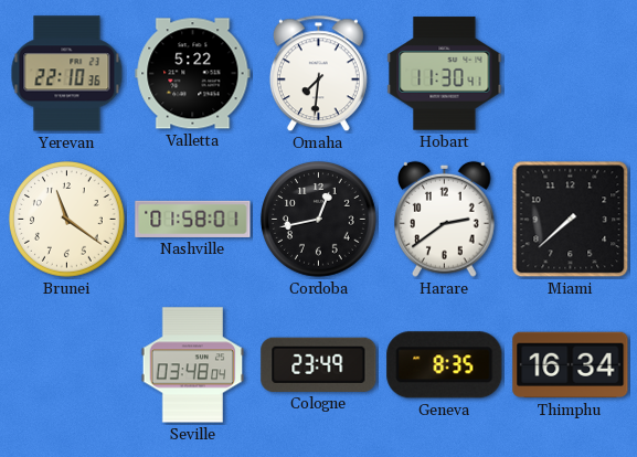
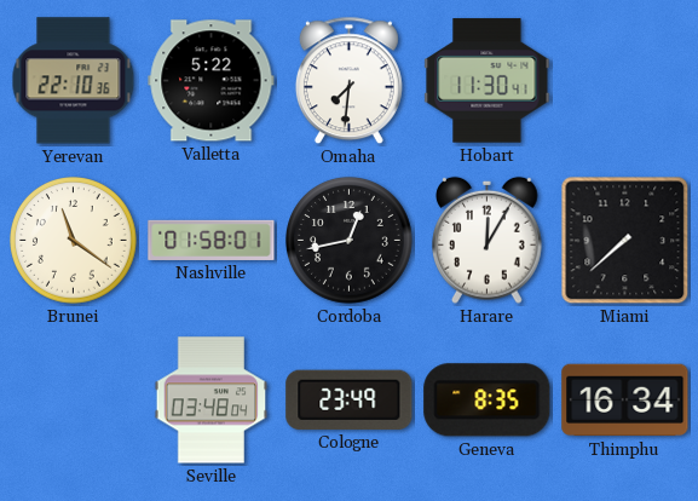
Harare: 2:39 -> 12:05 (488, 240)
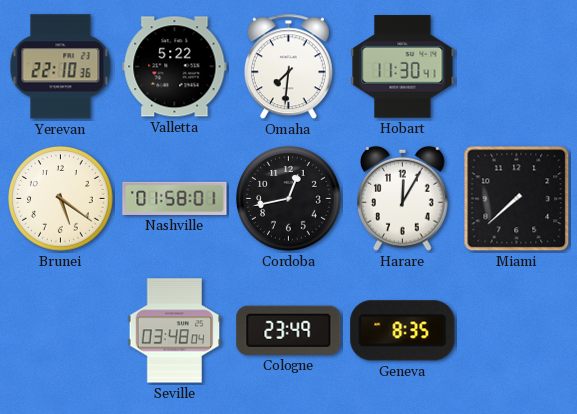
Brunei: 11:21 -> 5:21 (61, 199)
Thimphu: 16:34 -> none (625, 401)
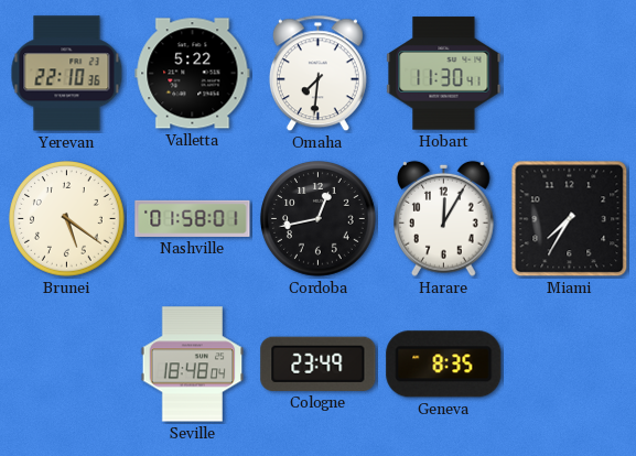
Miami: 7:38 -> 7:35 (570, 219)
Seville: 03:48 -> 18:48 (193, 365)
